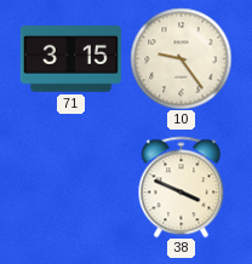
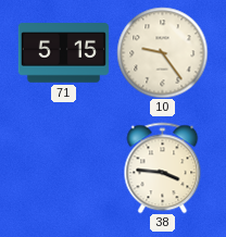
71: 3:15 -> 5:15 (63, 53)
38: 3:49 -> 3:46 (163, 167)
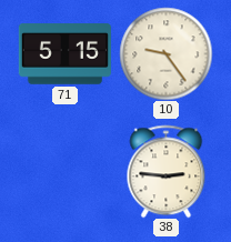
38: 3:46 -> 2:46 (167, 171)
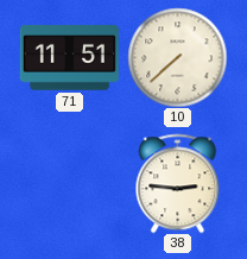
71: 5:15 -> 11:51 (69, 58)
10: 9:24 -> 7:38 (177, 57)
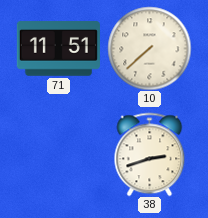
38: 2:46 -> 2:42 (150, 154)
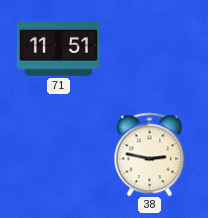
10: 7:38 -> none (149, 48)
38: 2:42 -> 2:47 (150, 154)
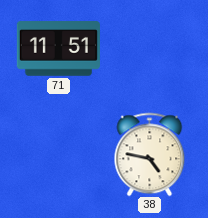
38: 2:47 -> 4:47 (150, 154)
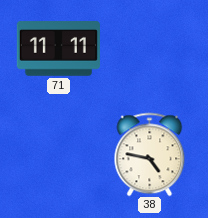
71: 11:51 -> 11:11 (58, 49)
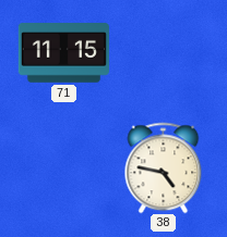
71: 11:11 -> 11:15 (63, 53)
